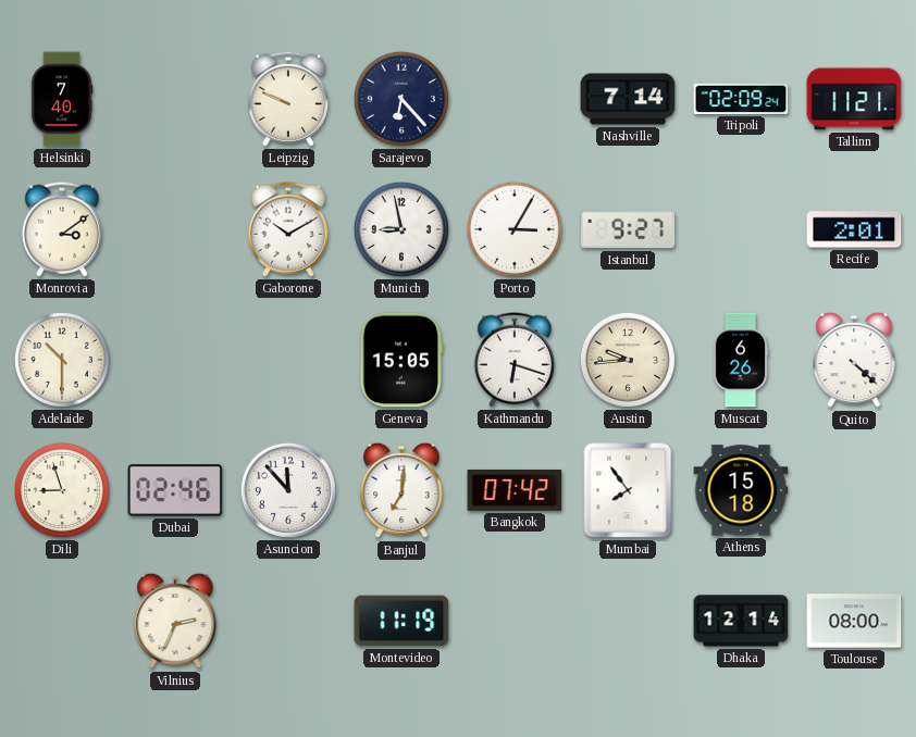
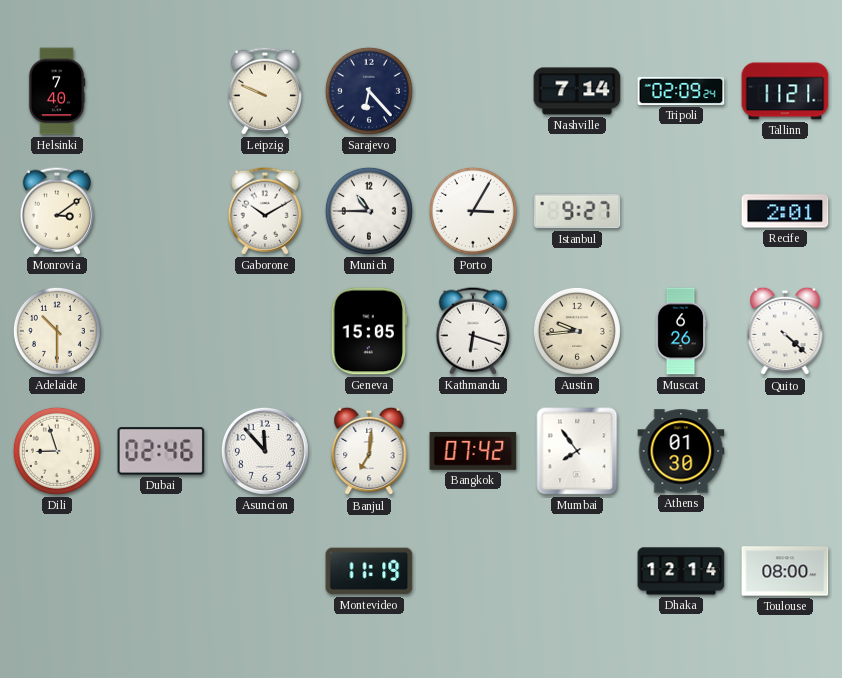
Munich: 8:58 -> 10:45 (369, 211)
Athens: 15:18 -> 01:30 (681, 451)
Vilnius: 2:34 -> none (175, 621)
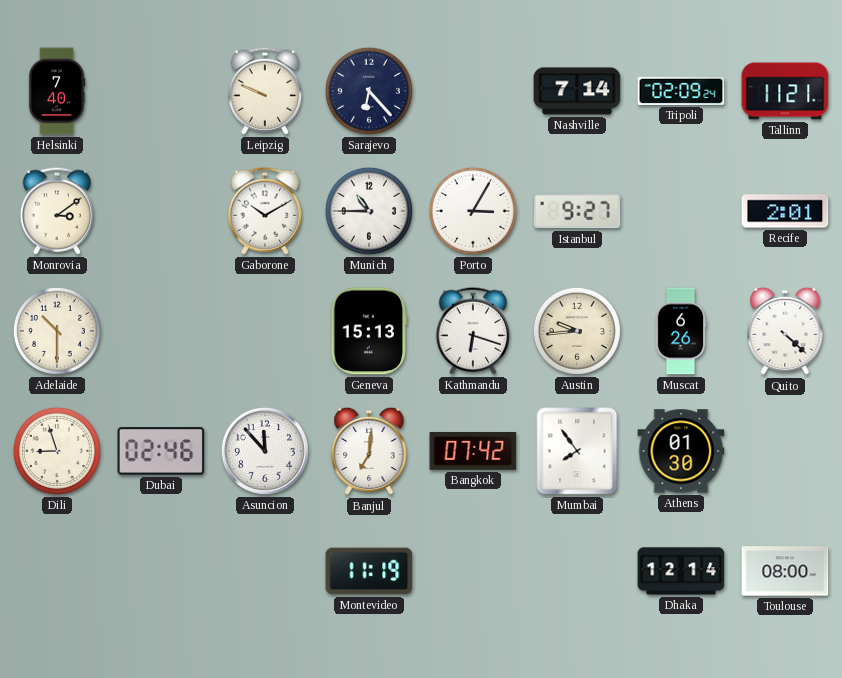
Geneva: 15:05 -> 15:13 (369, 331)
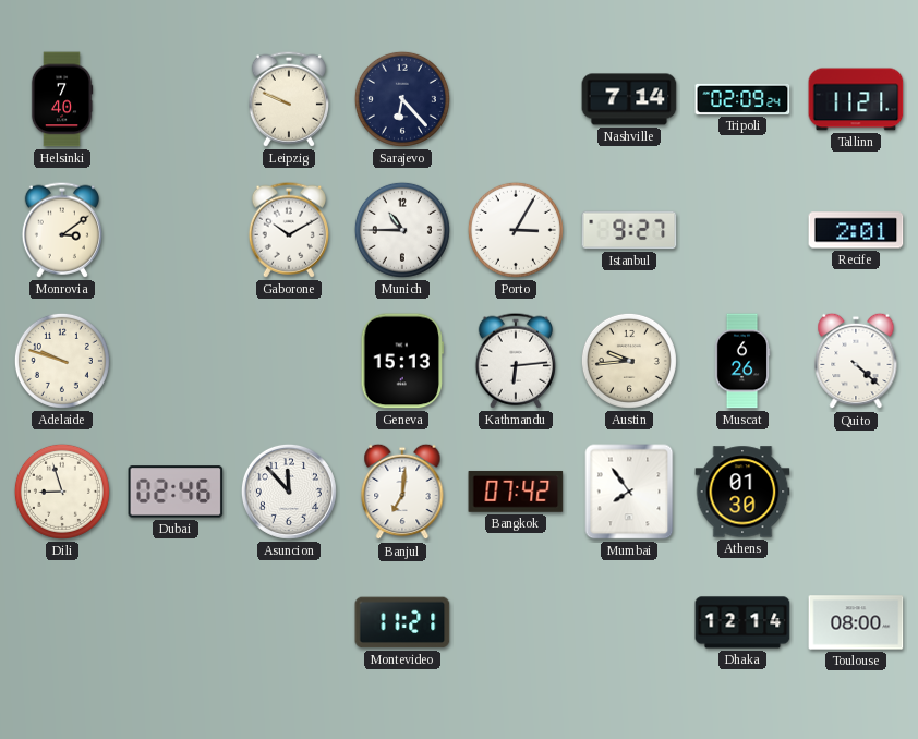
Adelaide: 10:30 -> 9:48 (62, 361)
Kathmandu: 6:18 -> 6:14 (515, 361)
Montevideo: 11:19 -> 11:21 (402, 622)
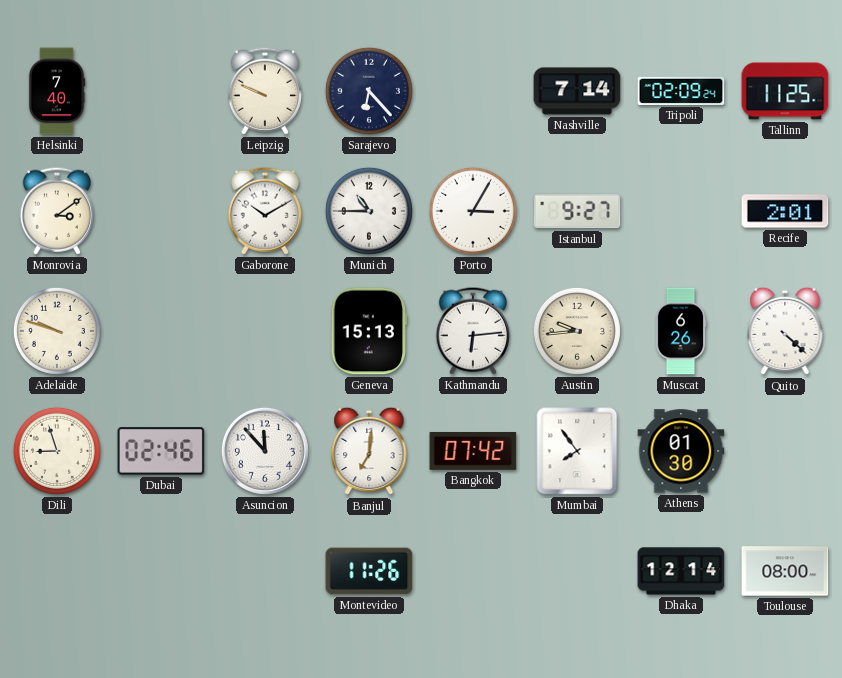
Tallinn: 11:21 -> 11:25 (785, 91)
Montevideo: 11:21 -> 11:26 (369, 571)
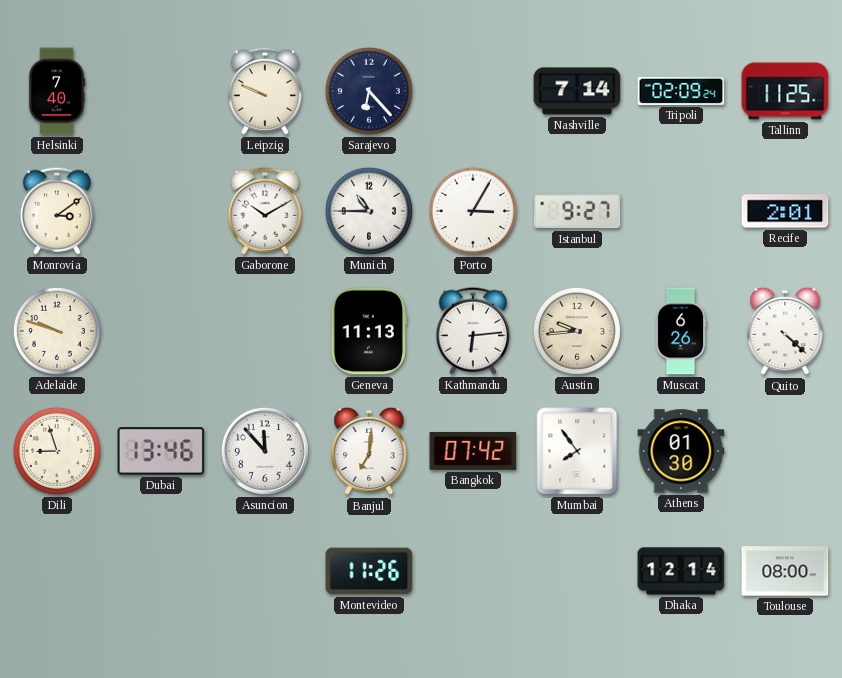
Geneva: 15:13 -> 11:13 (369, 331)
Dubai: 02:46 -> 13:46 (161, 451)
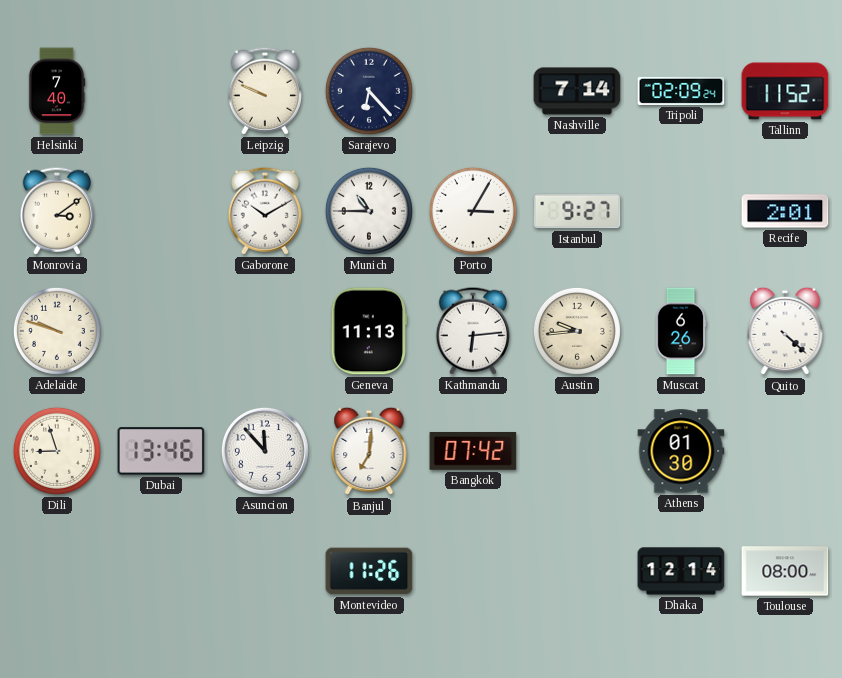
Tallinn: 11:25 -> 11:52 (785, 91)
Mumbai: 7:54 -> none (577, 451)
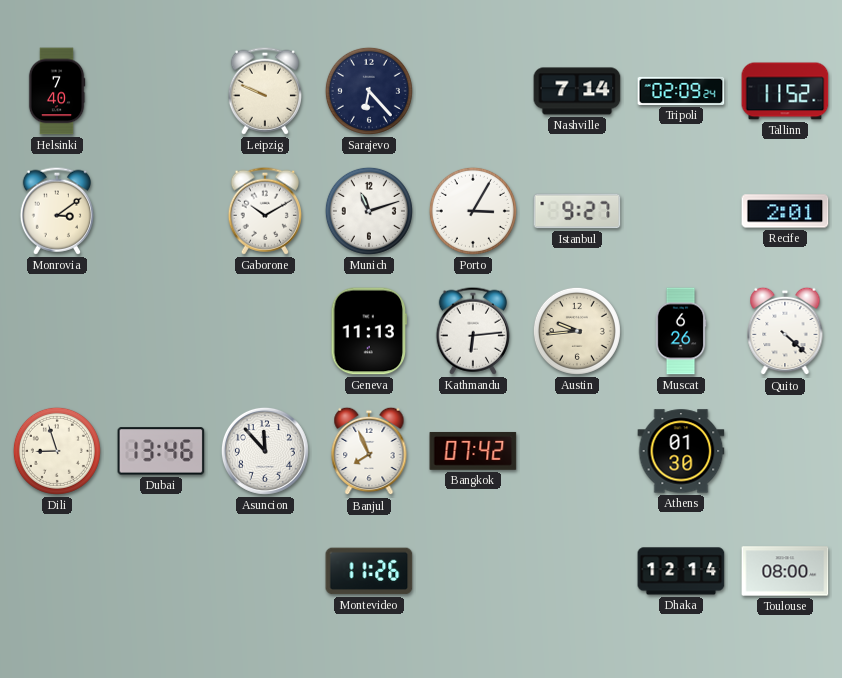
Munich: 10:45 -> 11:12 (369, 211)
Adelaide: 9:48 -> none (57, 331)
Banjul: 7:01 -> 7:56 (369, 451)
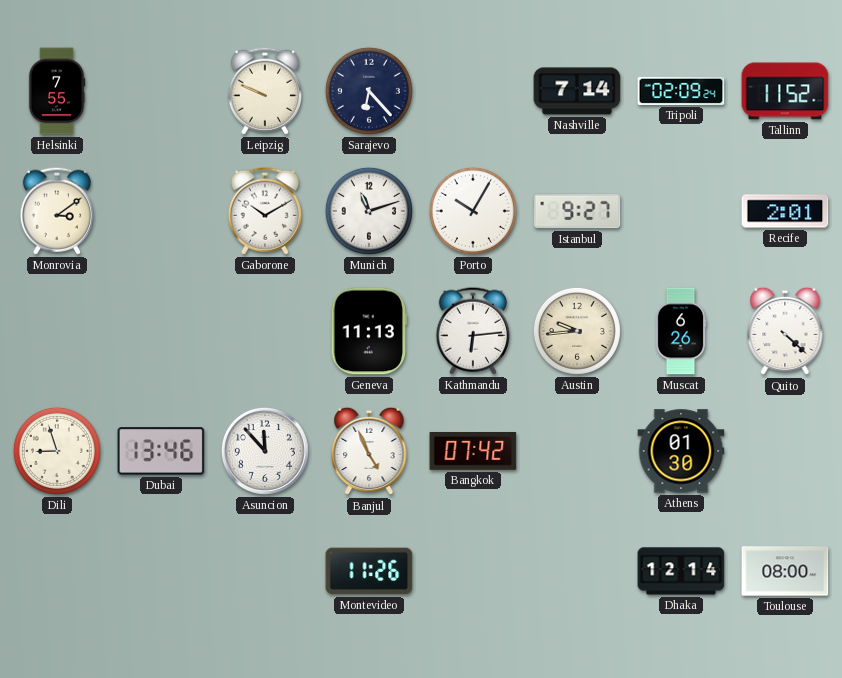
Helsinki: 7:40 -> 7:55 (57, 91)
Porto: 3:05 -> 10:05 (473, 211)
Banjul: 7:56 -> 4:56 (369, 451)
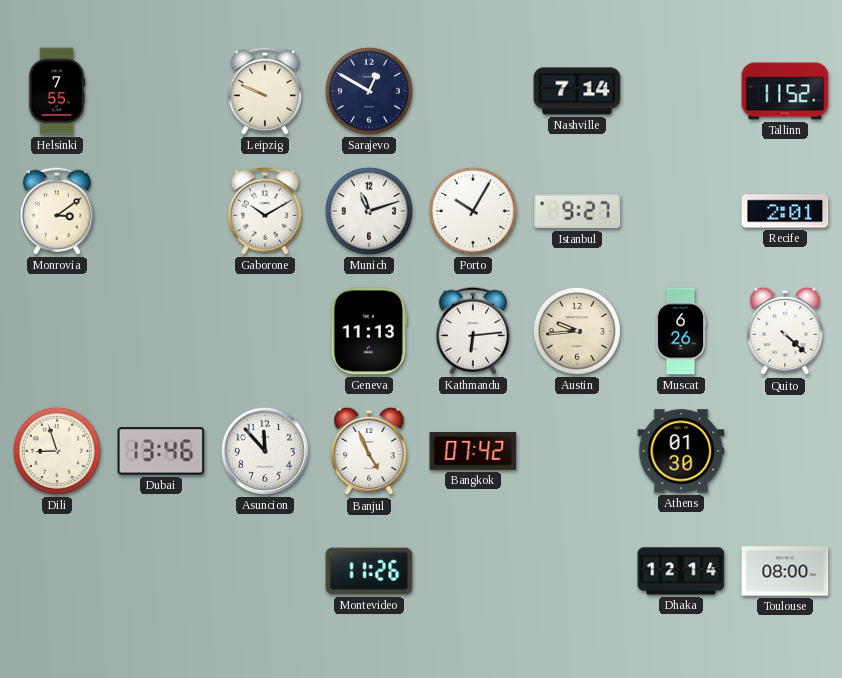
Sarajevo: 6:23 -> 12:50 (369, 91)
Tripoli: 02:09 -> none (681, 91)
